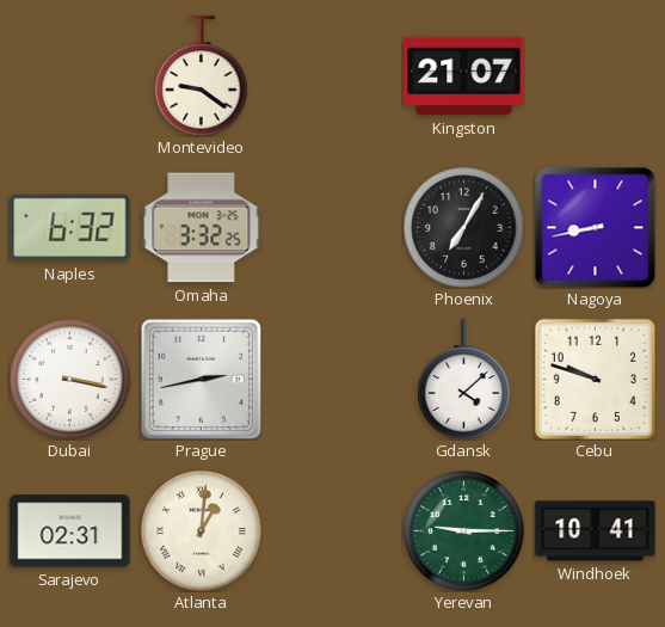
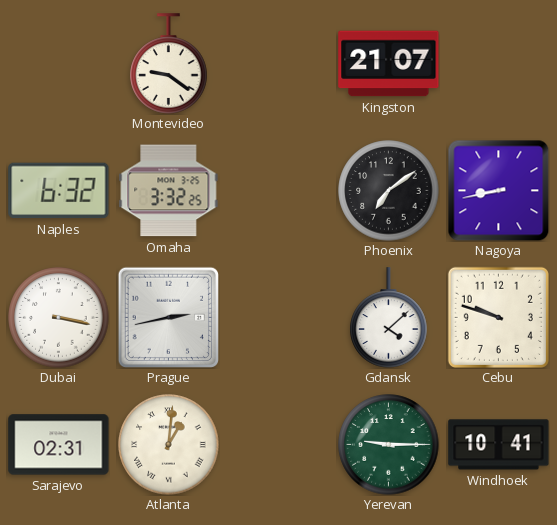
Phoenix: 7:05 -> 7:09 (389, 191)
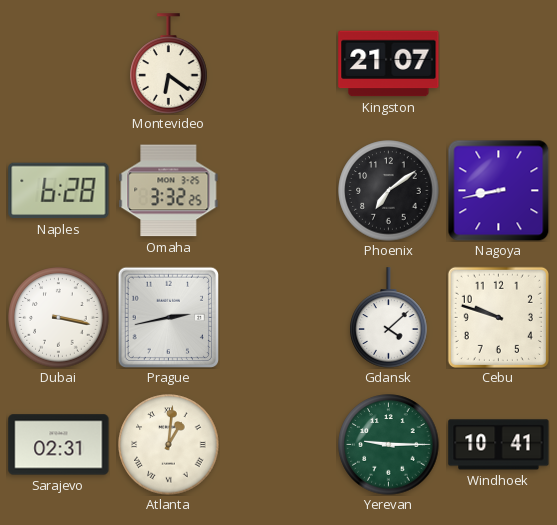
Montevideo: 9:21 -> 6:21 (169, 64)
Naples: 6:32 -> 6:28 (59, 191)
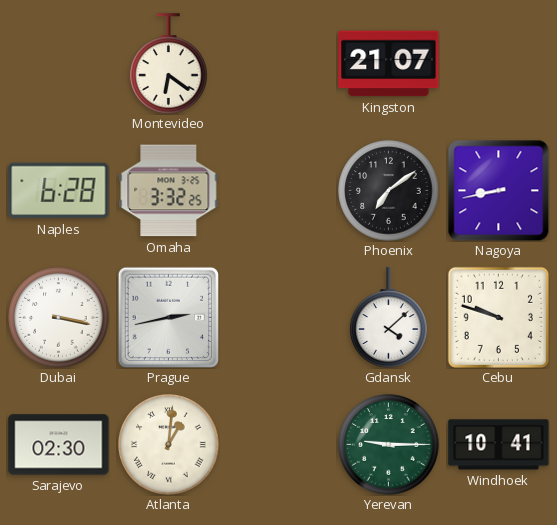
Sarajevo: 02:31 -> 02:30 (59, 445)
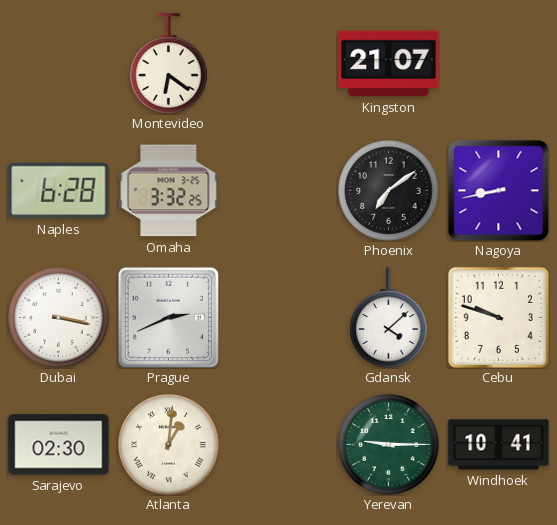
Prague: 2:43 -> 2:41 (168, 317)
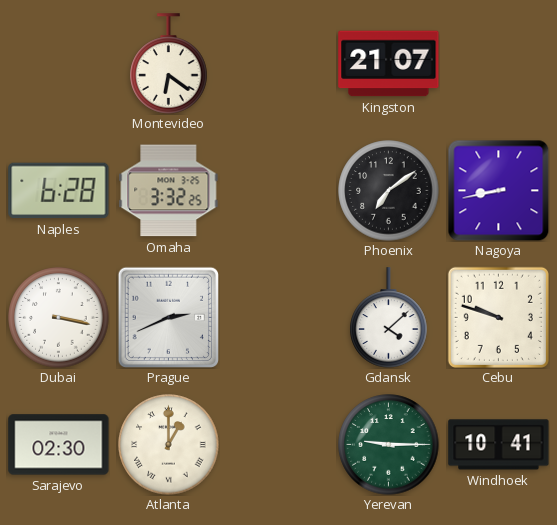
Atlanta: 1:01 -> 1:00 (169, 445)
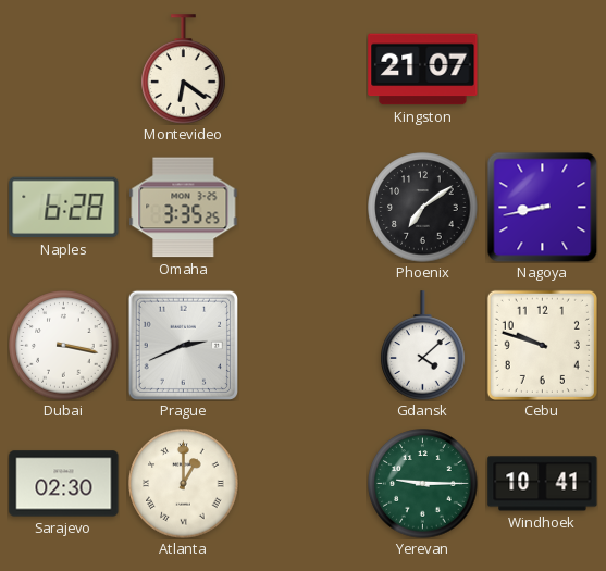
Omaha: 3:32 -> 3:35 (184, 208)
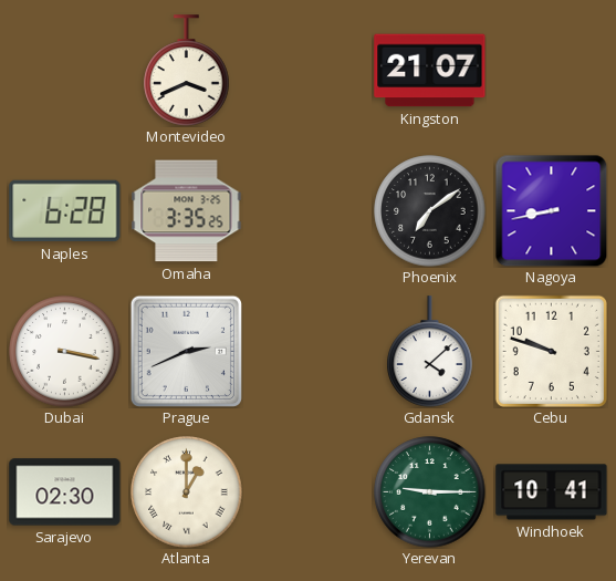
Montevideo: 6:21 -> 3:41 (187, 71)
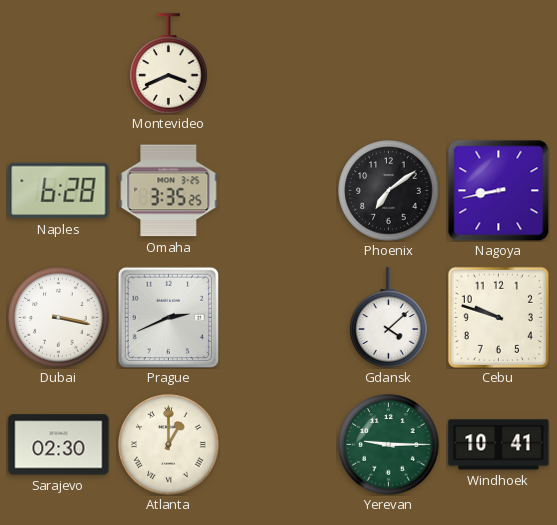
Kingston: 21:07 -> none (430, 71)
